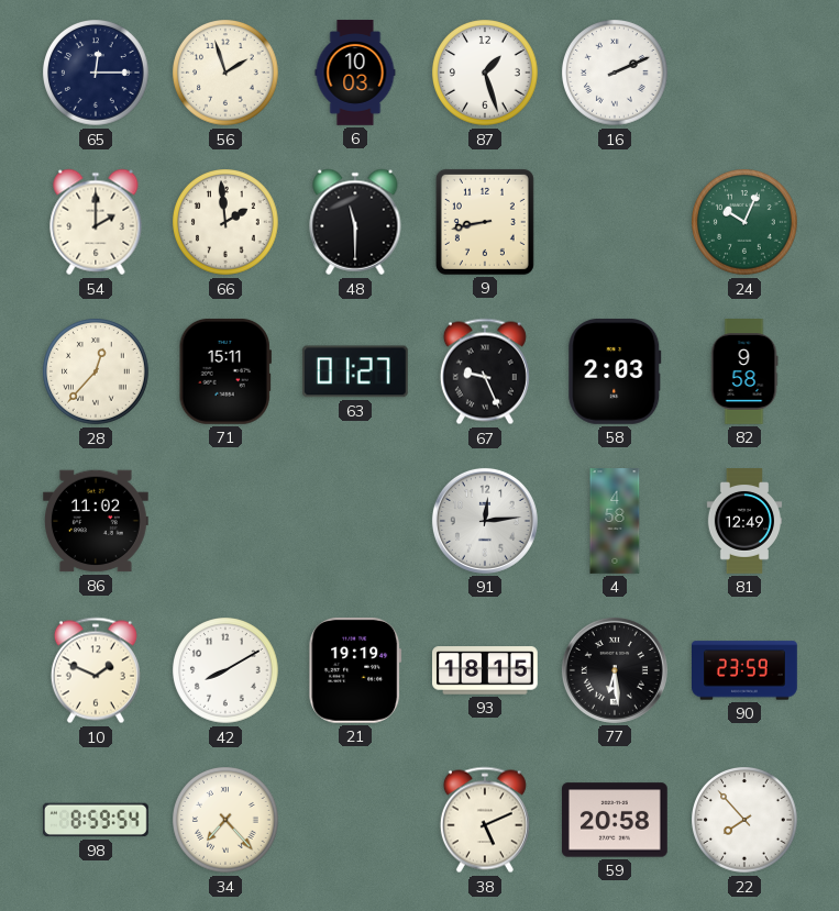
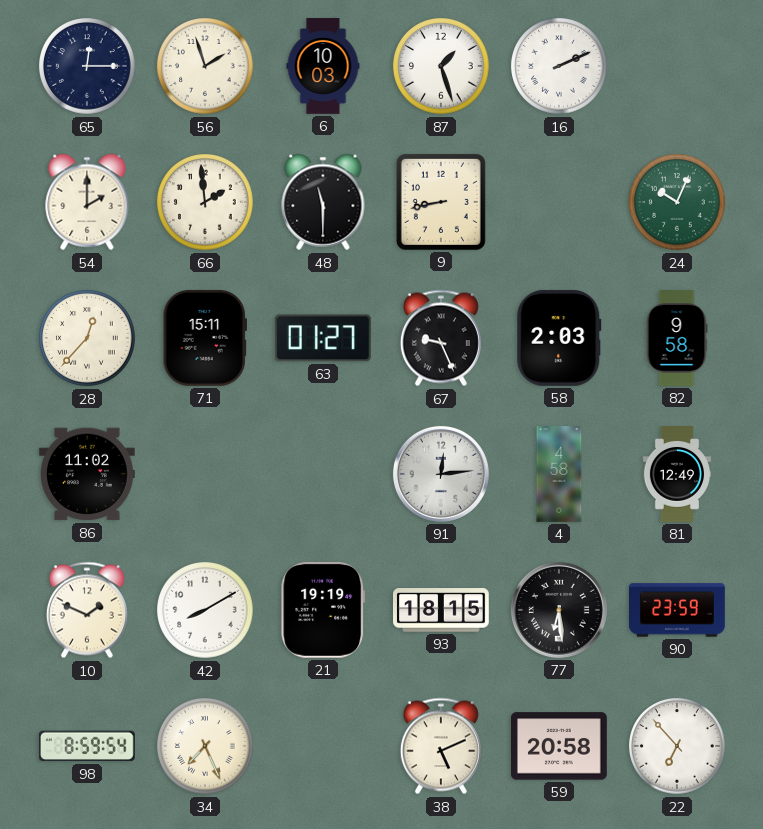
34: 7:23 -> 7:26 (205, 746)
22: 7:53 -> 6:53 (677, 746)
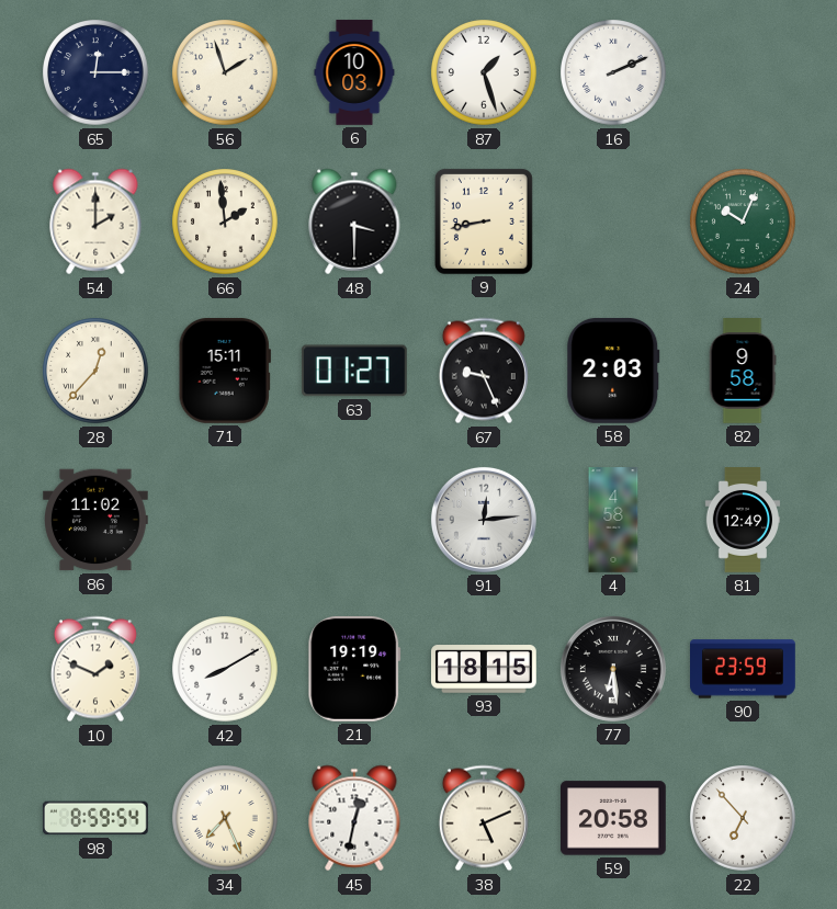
48: 11:30 -> 3:30 (354, 221)
45: none -> 12:32 (354, 818)
